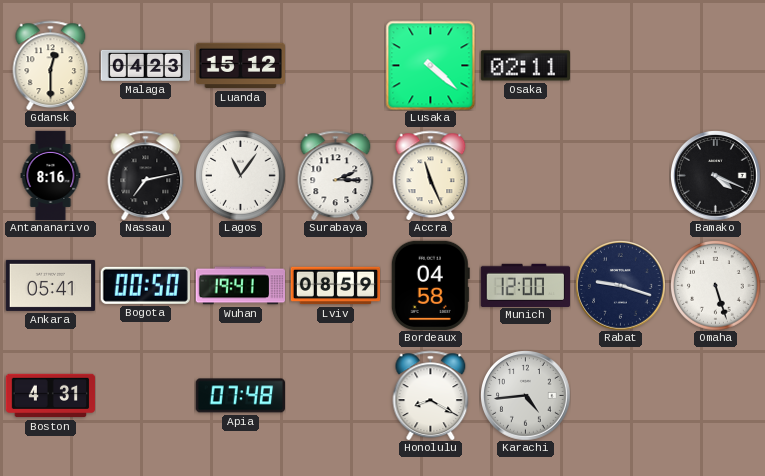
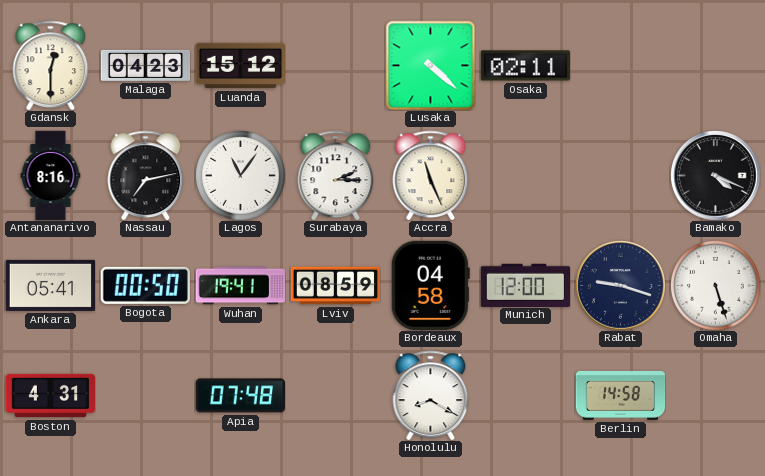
Karachi: 4:44 -> none (526, 396)
Berlin: none -> 14:58 (620, 395)
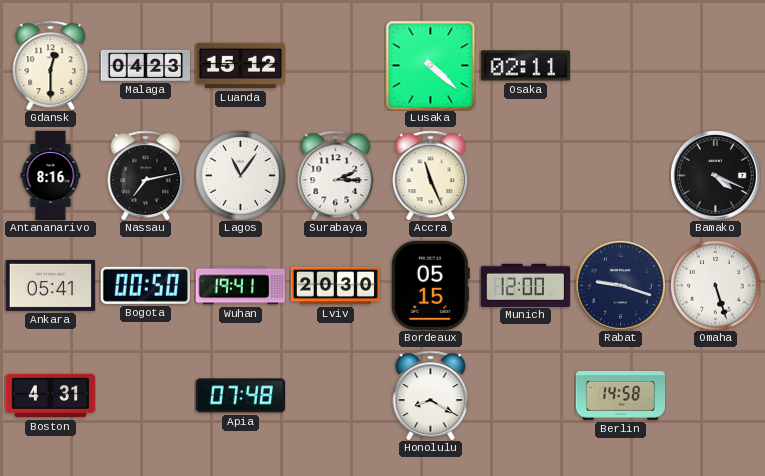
Lviv: 08:59 -> 20:30 (335, 286)
Bordeaux: 04:58 -> 05:15 (430, 285)
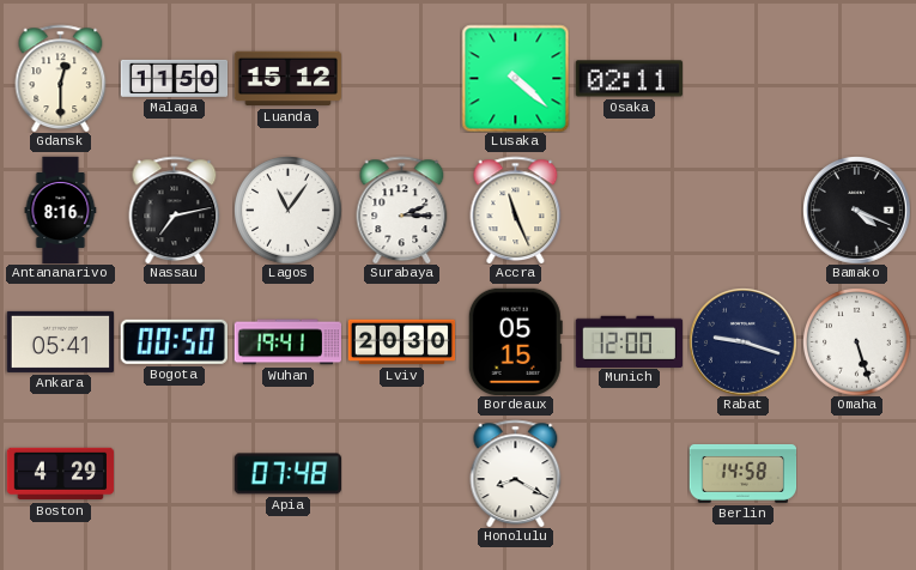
Malaga: 04:23 -> 11:50 (174, 78)
Boston: 4:31 -> 4:29 (60, 474)
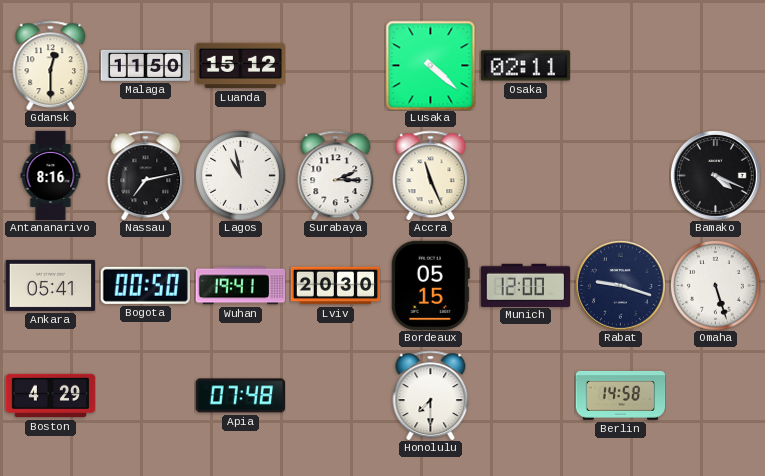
Lagos: 11:06 -> 10:58 (241, 176)
Honolulu: 8:20 -> 7:30 (431, 395)
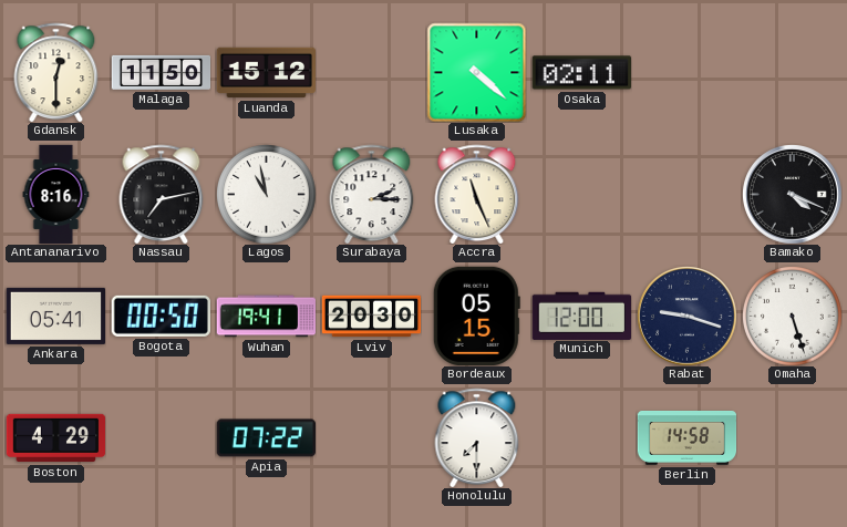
Apia: 07:48 -> 07:22 (266, 438)
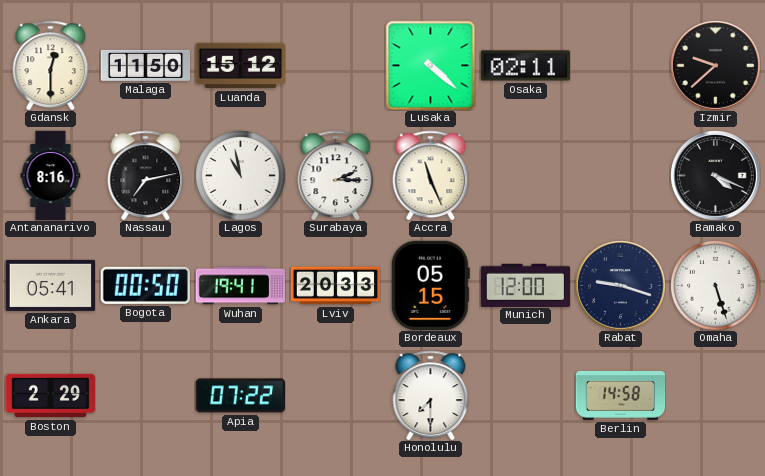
Izmir: none -> 9:38 (716, 66)
Lviv: 20:30 -> 20:33 (335, 286)
Boston: 4:29 -> 2:29 (50, 396)
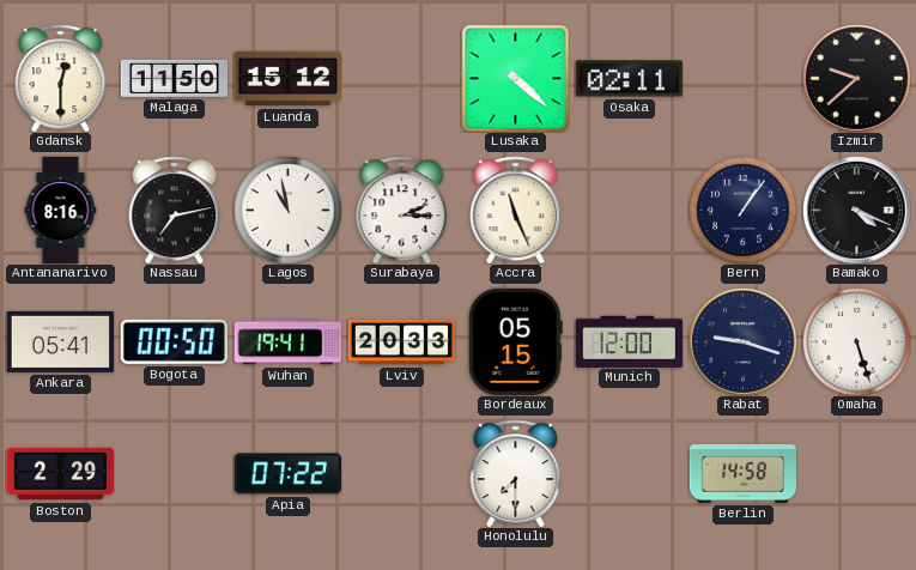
Bern: none -> 1:06 (744, 211)
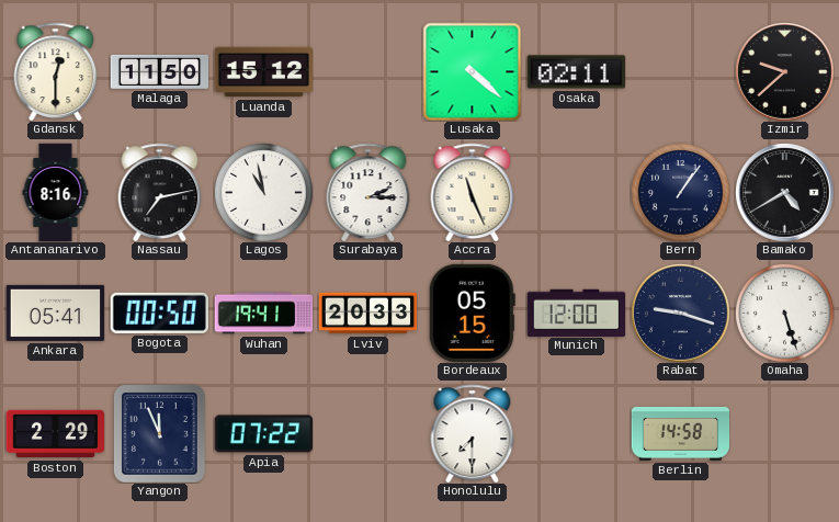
Bamako: 4:19 -> 4:40 (785, 193)
Yangon: none -> 11:56 (160, 434)
